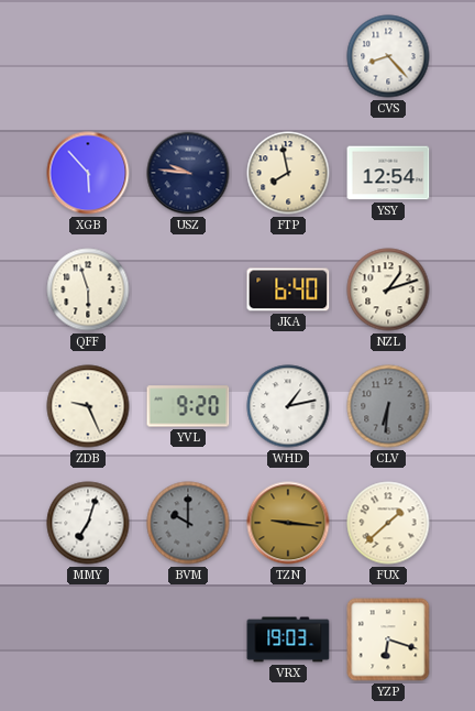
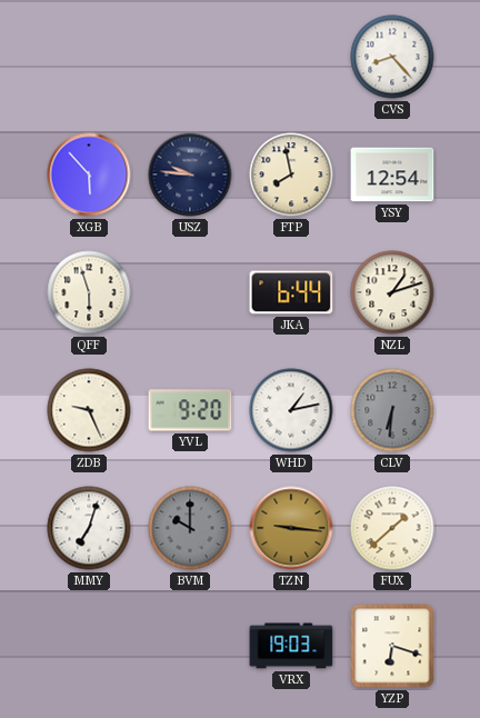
JKA: 6:40 -> 6:44 (291, 292)
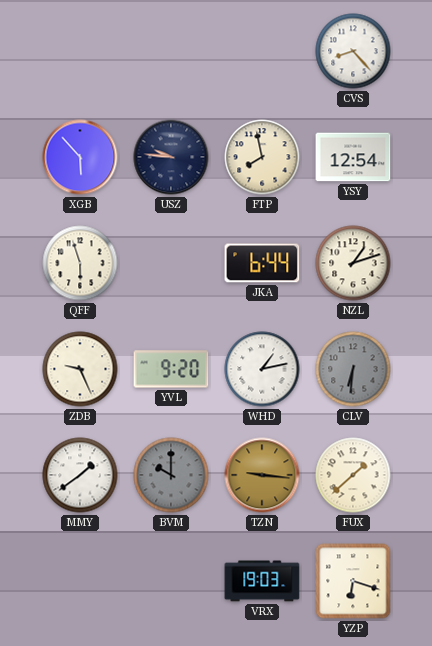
MMY: 7:03 -> 1:39 (80, 475)
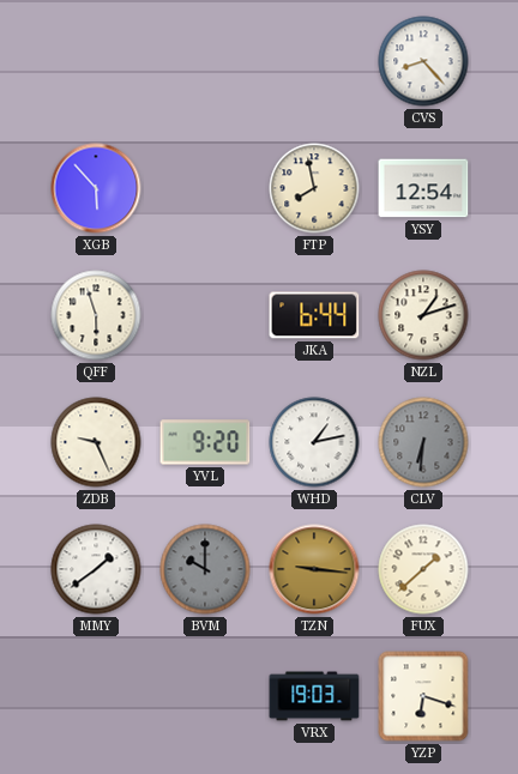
USZ: 9:46 -> none (171, 157)
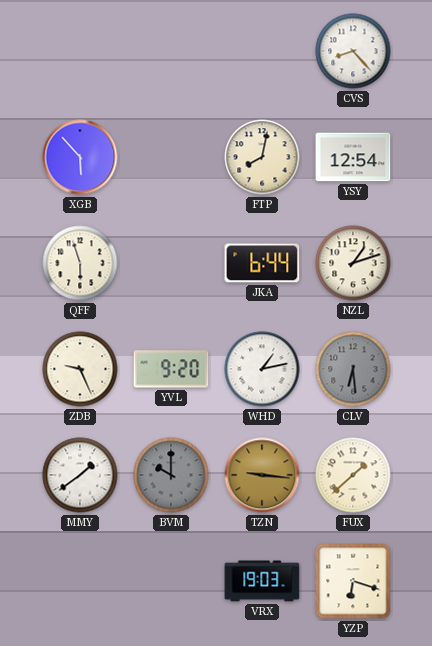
FTP: 7:58 -> 8:02 (262, 157)
CLV: 6:31 -> 6:29 (353, 369)
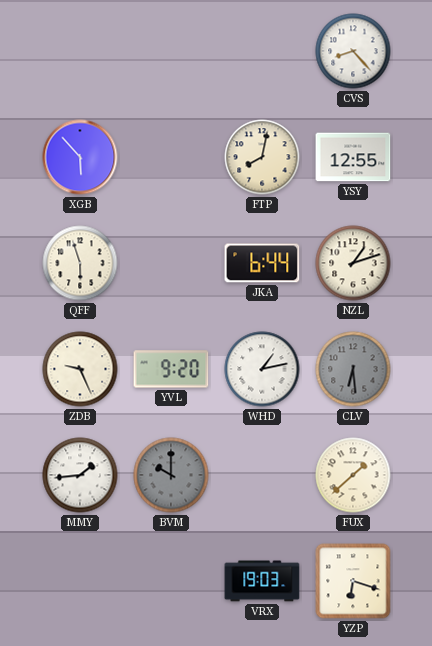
YSY: 12:54 -> 12:55 (353, 157)
MMY: 1:39 -> 1:44 (80, 475)
TZN: 9:16 -> none (262, 475)
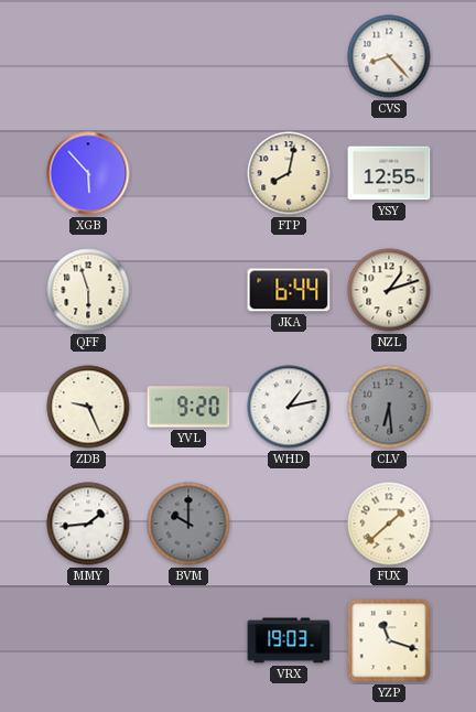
YZP: 6:18 -> 11:18 (389, 640)
